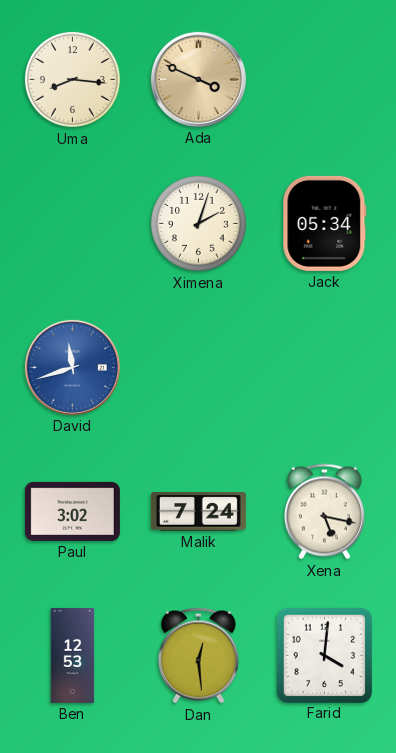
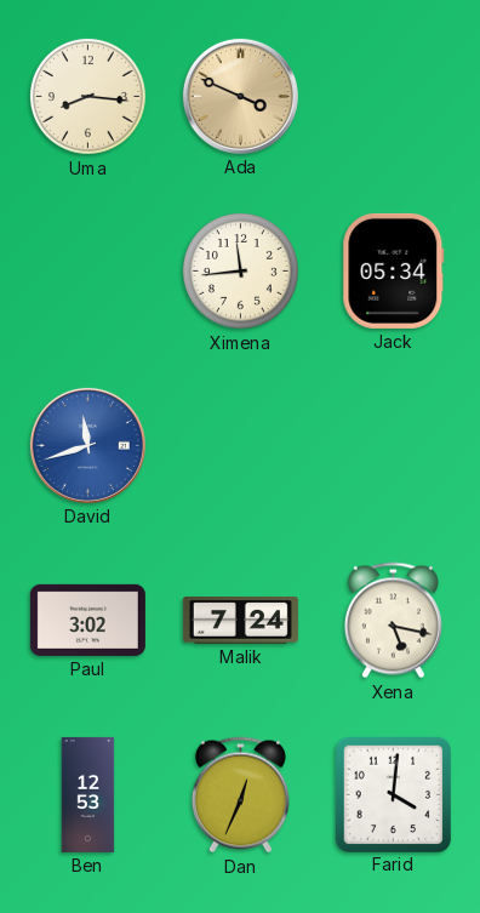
Ximena: 2:03 -> 11:44 (240, 270)
Dan: 12:29 -> 12:34 (240, 795)
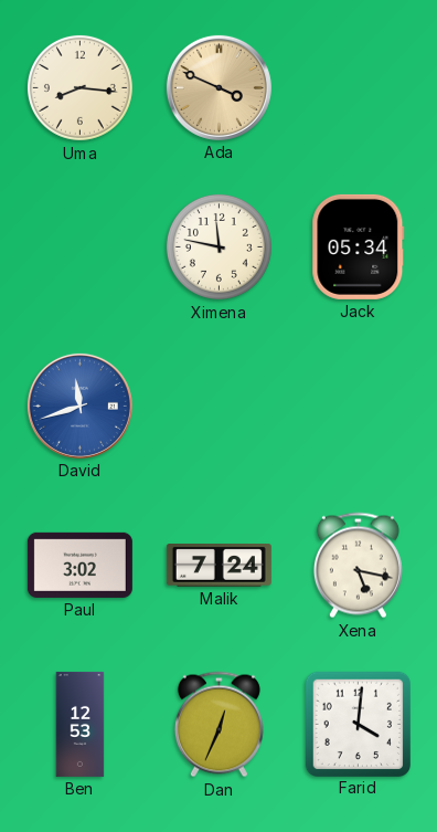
Ximena: 11:44 -> 11:47 (218, 246)
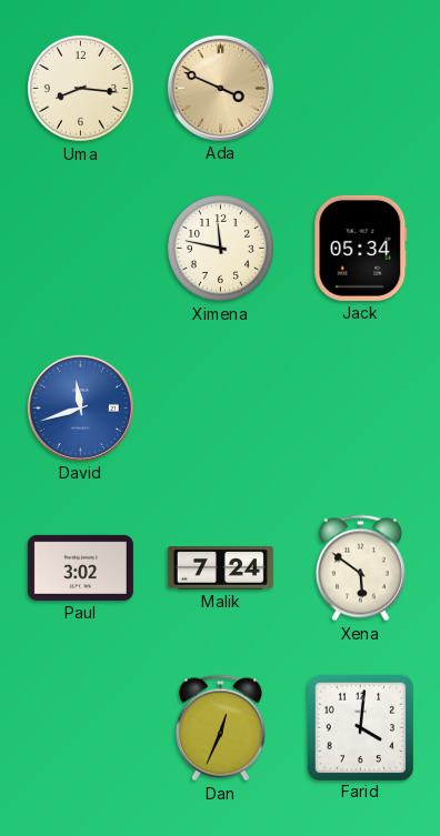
Xena: 5:17 -> 5:51 (360, 568)
Ben: 12:53 -> none (81, 724)
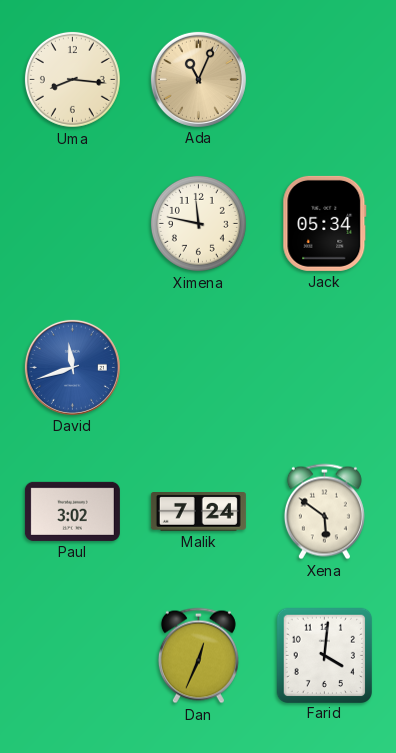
Ada: 3:49 -> 11:04 (198, 79)
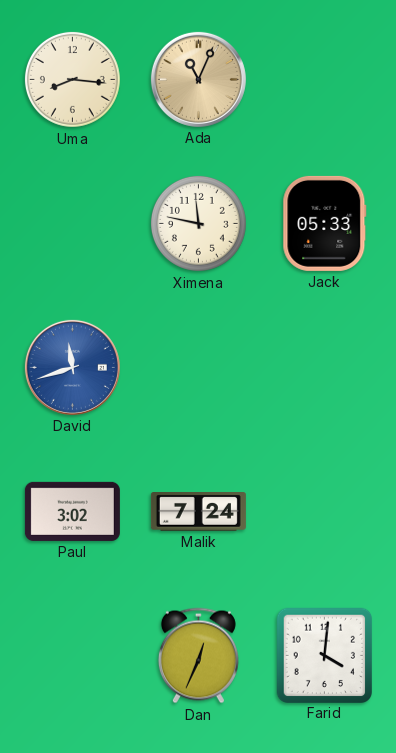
Jack: 05:34 -> 05:33 (325, 223)
Xena: 5:51 -> none (324, 512)
